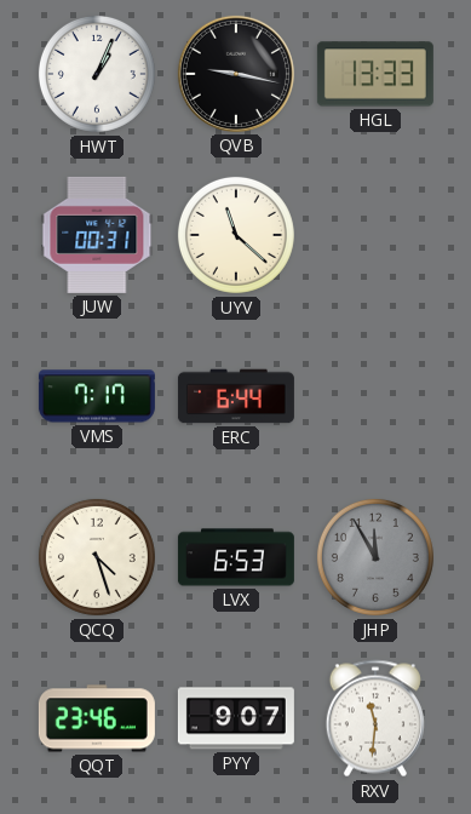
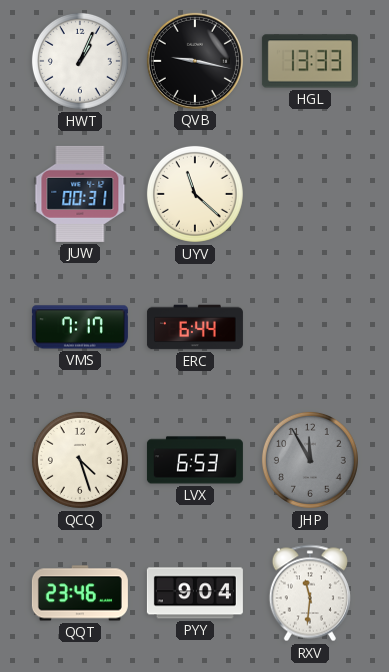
PYY: 9:07 -> 9:04 (195, 593)
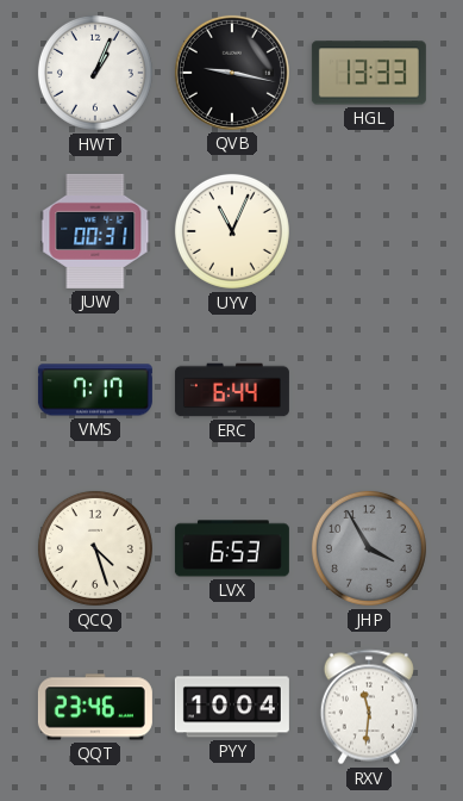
UYV: 11:22 -> 11:04 (232, 231)
JHP: 11:55 -> 3:55 (369, 548)
PYY: 9:04 -> 10:04 (232, 707)
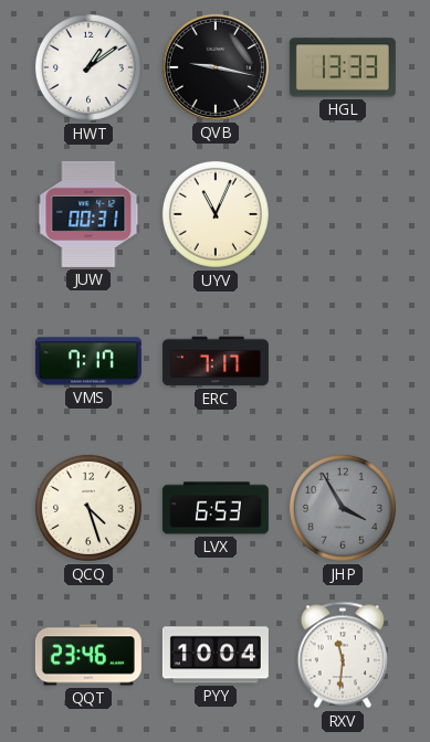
HWT: 1:04 -> 1:09 (88, 67)
ERC: 6:44 -> 7:17 (216, 361)
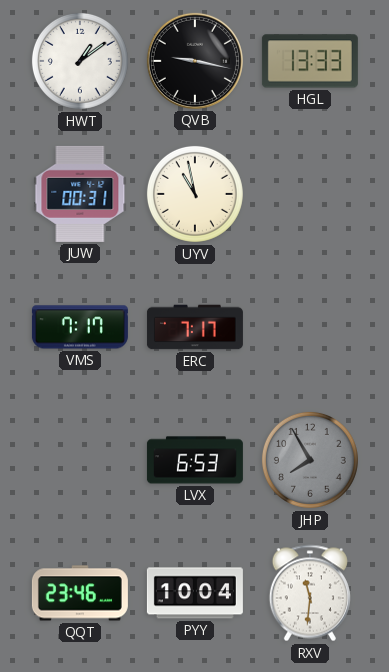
UYV: 11:04 -> 10:58 (195, 194)
QCQ: 4:27 -> none (88, 508)
JHP: 3:55 -> 7:55 (310, 460)
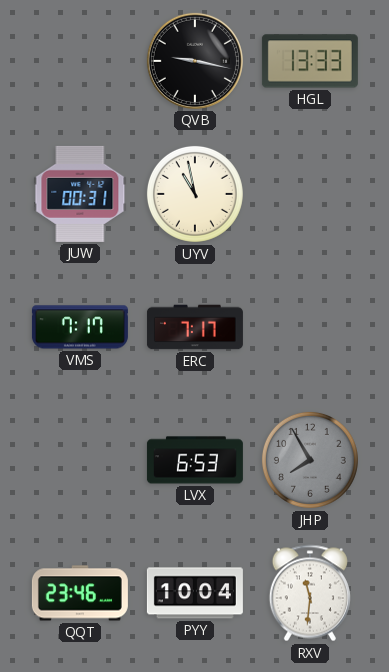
HWT: 1:09 -> none (80, 61)
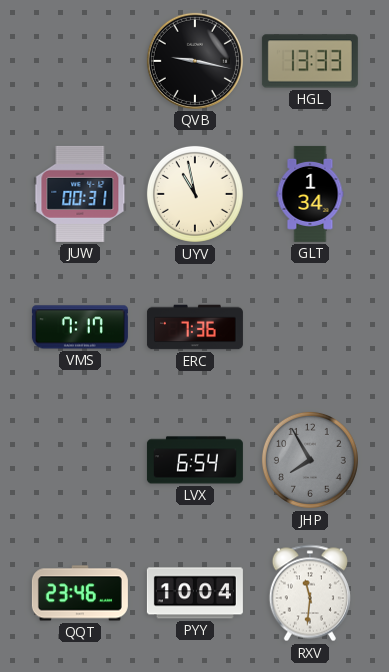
GLT: none -> 1:34 (310, 194)
ERC: 7:17 -> 7:36 (195, 327)
LVX: 6:53 -> 6:54 (195, 460)
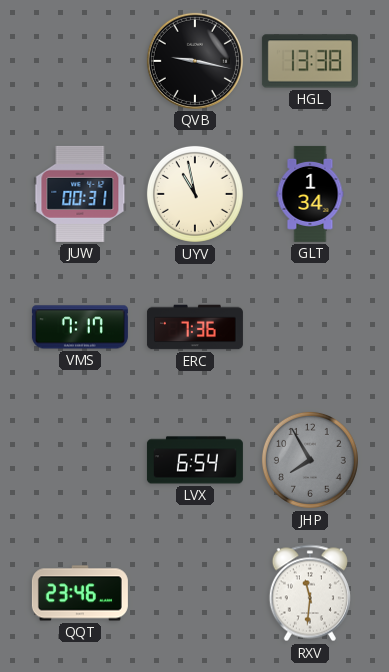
HGL: 13:33 -> 13:38 (310, 61)
PYY: 10:04 -> none (195, 593)
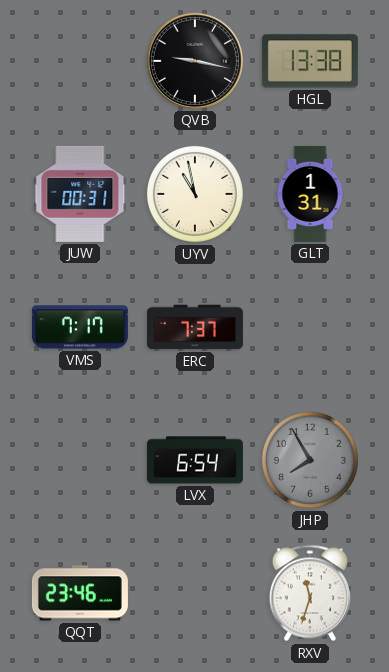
GLT: 1:34 -> 1:31 (310, 194)
ERC: 7:36 -> 7:37 (195, 327)
RXV: 11:31 -> 11:33 (310, 593)
